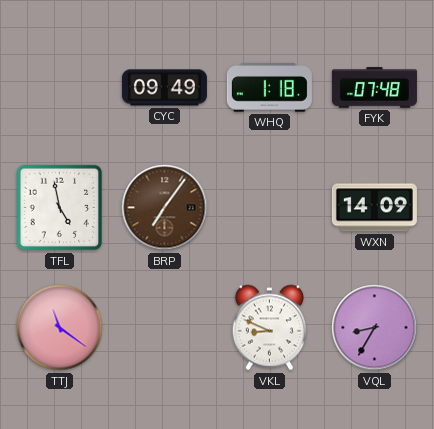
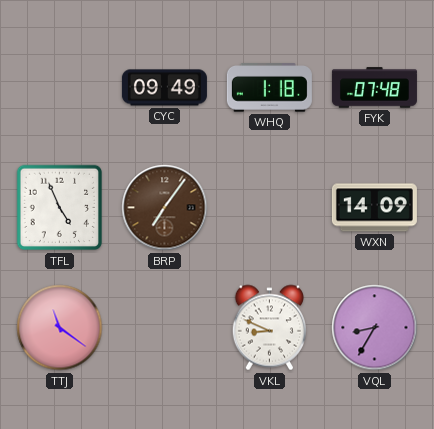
TFL: 4:58 -> 4:56 (60, 208)
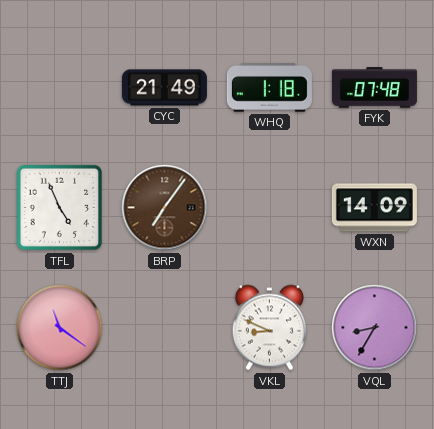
CYC: 09:49 -> 21:49 (164, 88)
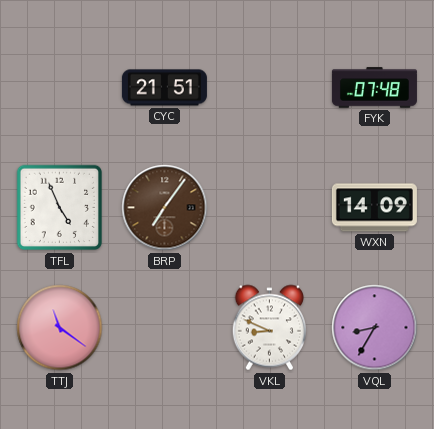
CYC: 21:49 -> 21:51 (164, 88)
WHQ: 1:18 -> none (269, 88)
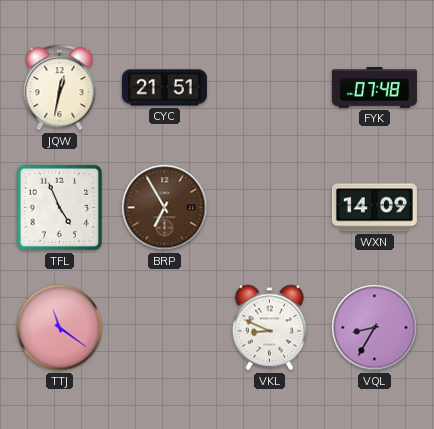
JQW: none -> 12:32 (60, 88)
BRP: 7:06 -> 6:55 (165, 208)
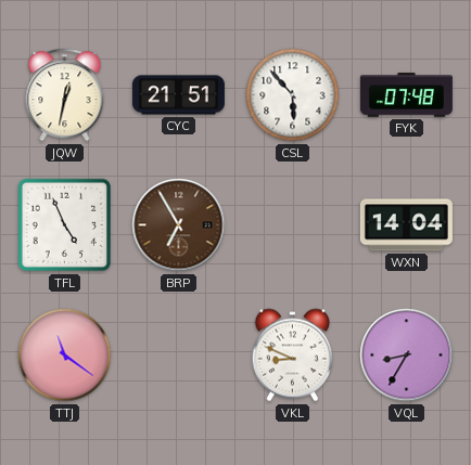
CSL: none -> 5:53 (293, 95)
WXN: 14:09 -> 14:04 (406, 225)
